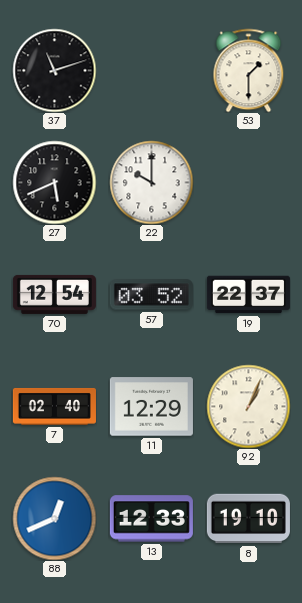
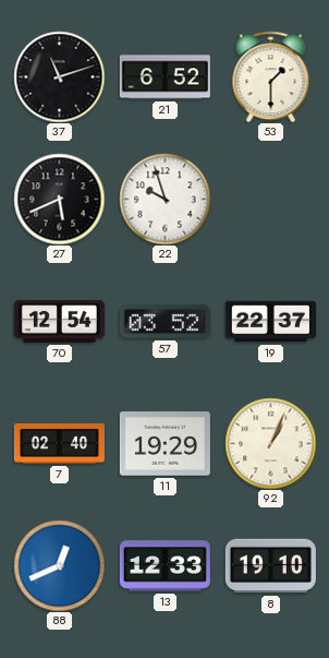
21: none -> 6:52 (164, 77)
22: 10:00 -> 9:57 (164, 199)
11: 12:29 -> 19:29 (164, 444)
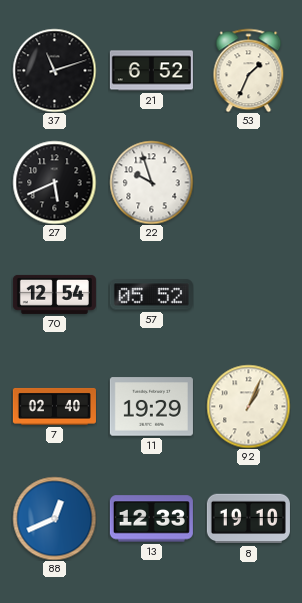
53: 1:30 -> 1:34 (249, 70)
57: 03:52 -> 05:52 (151, 295)
19: 22:37 -> none (270, 322)
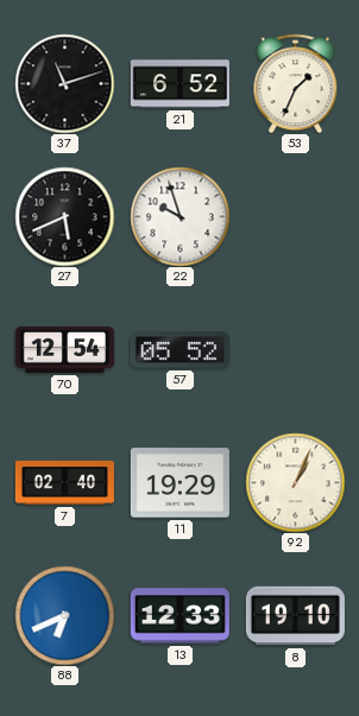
88: 12:41 -> 6:41 (64, 615)
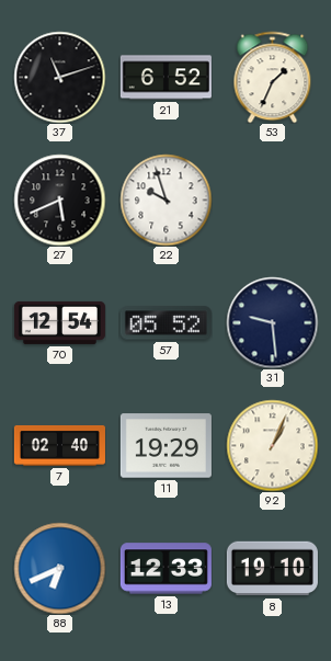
31: none -> 9:29 (272, 322)
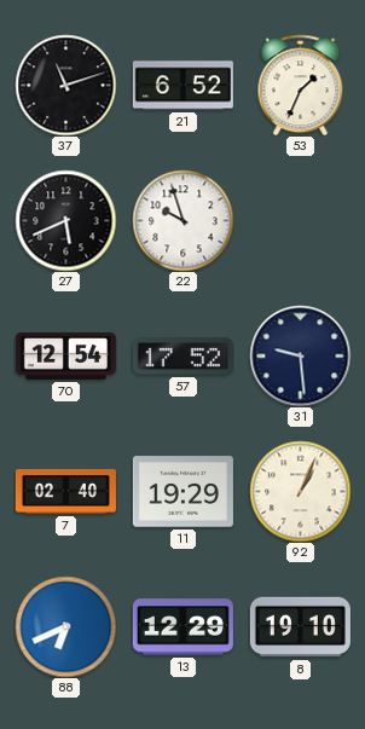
57: 05:52 -> 17:52 (182, 357)
13: 12:33 -> 12:29 (182, 627)
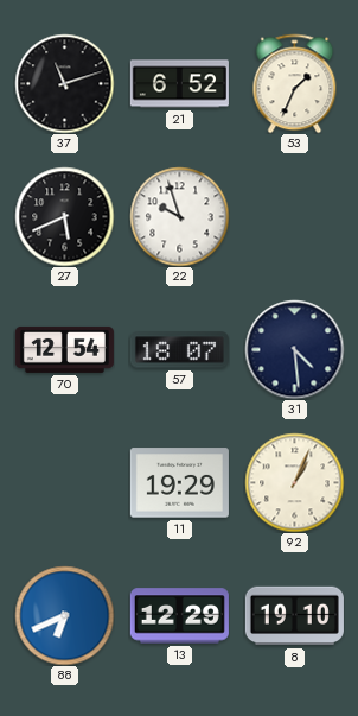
57: 17:52 -> 18:07 (179, 350)
31: 9:29 -> 4:29 (294, 349)
7: 02:40 -> none (65, 491)
